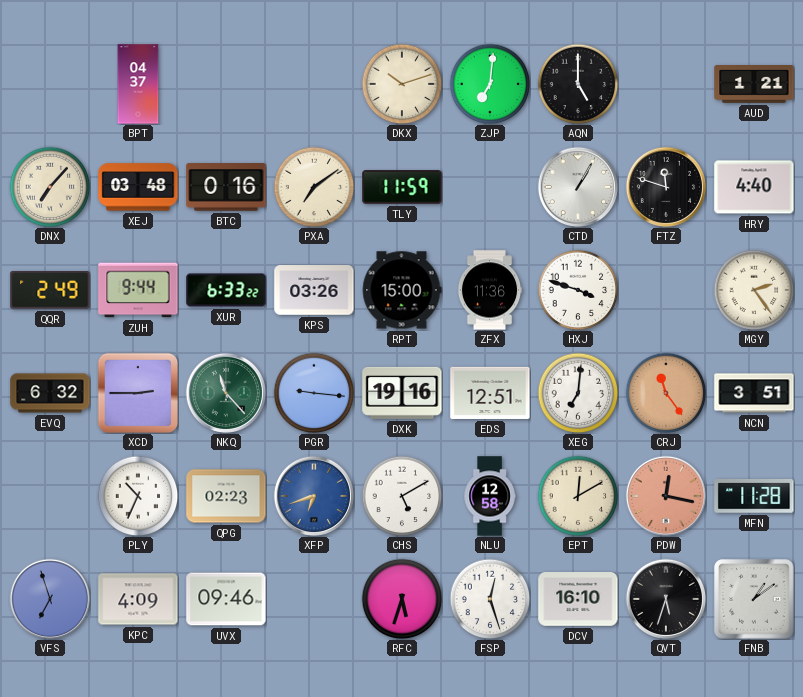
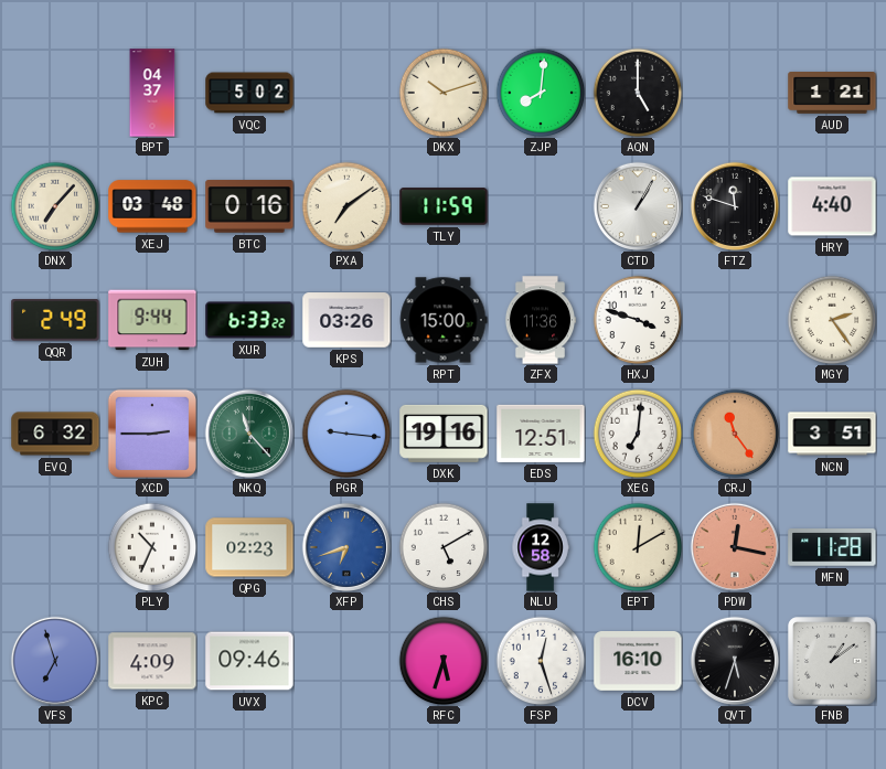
VQC: none -> 5:02 (249, 93)
ZJP: 7:01 -> 8:01 (541, 93)
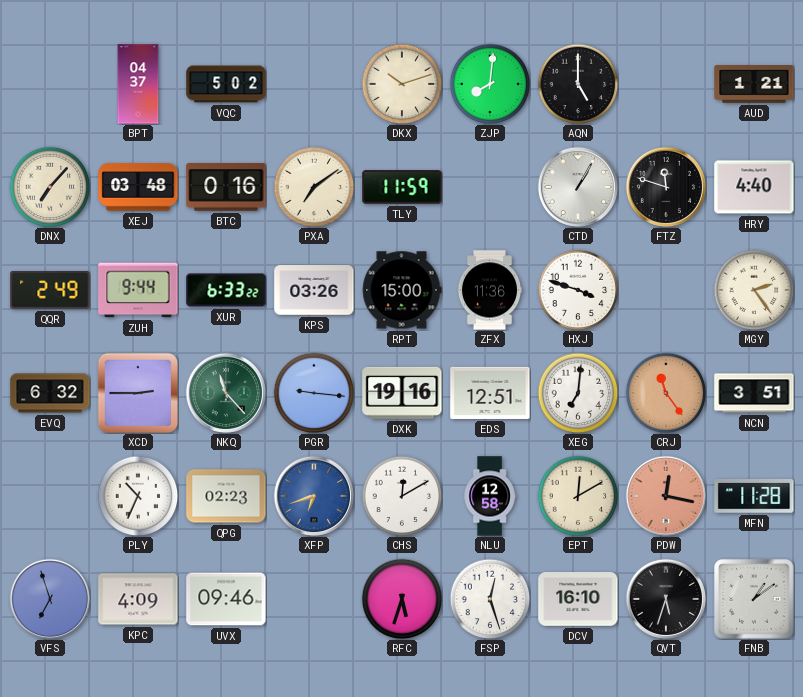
CHS: 5:10 -> 12:10 (402, 496)
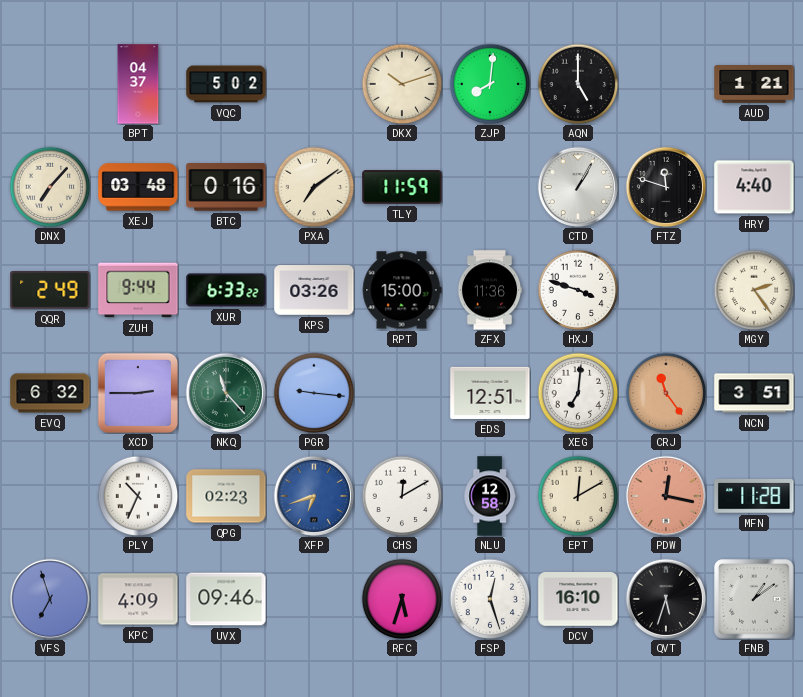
DXK: 19:16 -> none (402, 393)
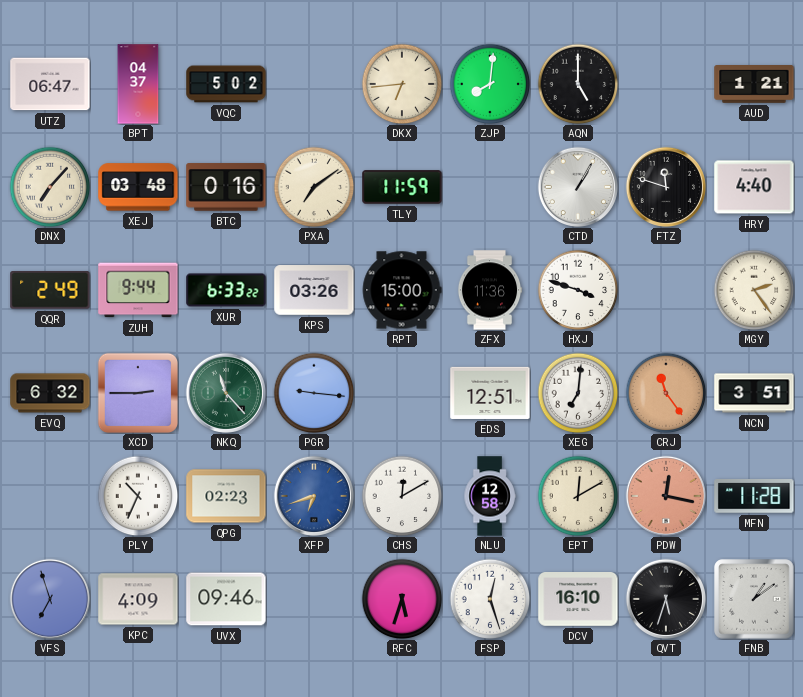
UTZ: none -> 06:47 (50, 84)
DKX: 10:12 -> 6:44 (402, 84)
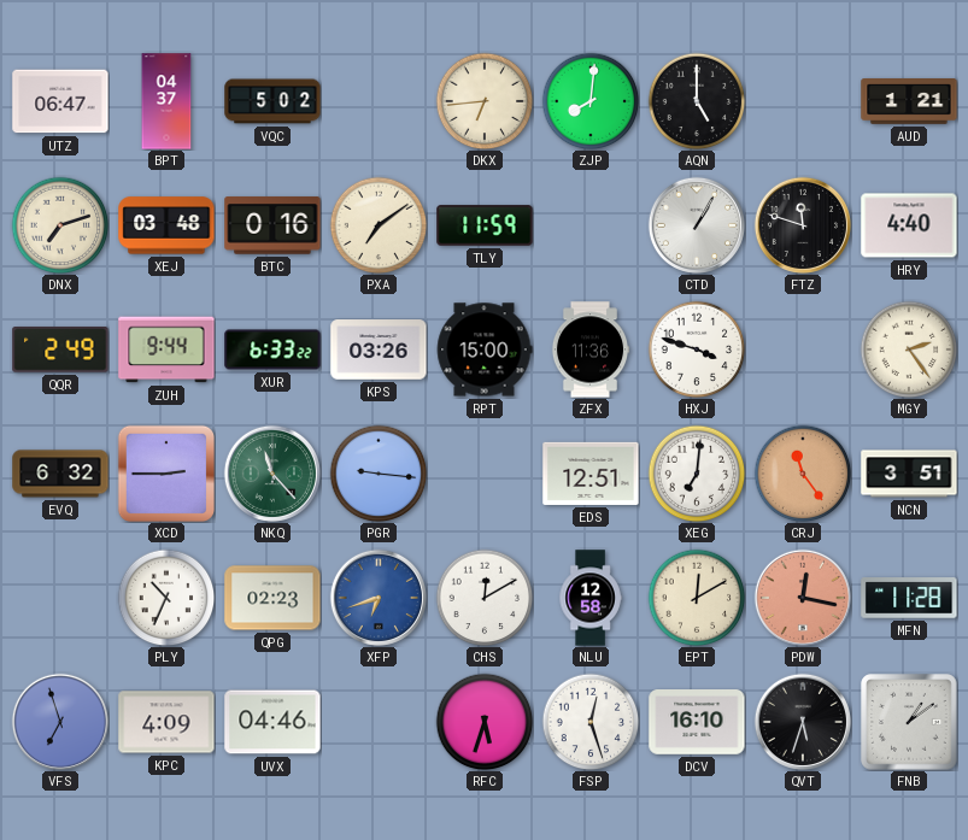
DNX: 7:07 -> 7:12 (60, 225)
UVX: 09:46 -> 04:46 (272, 722)
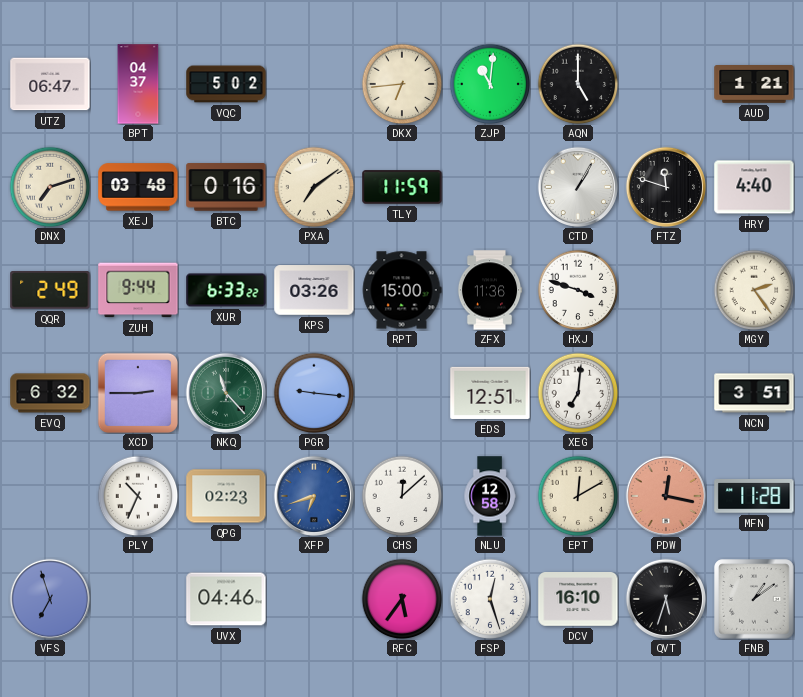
ZJP: 8:01 -> 11:01 (490, 84)
CRJ: 11:24 -> none (803, 474)
CHS: 12:10 -> 12:08 (402, 496)
KPC: 4:09 -> none (166, 722)
RFC: 5:33 -> 5:36 (402, 599)
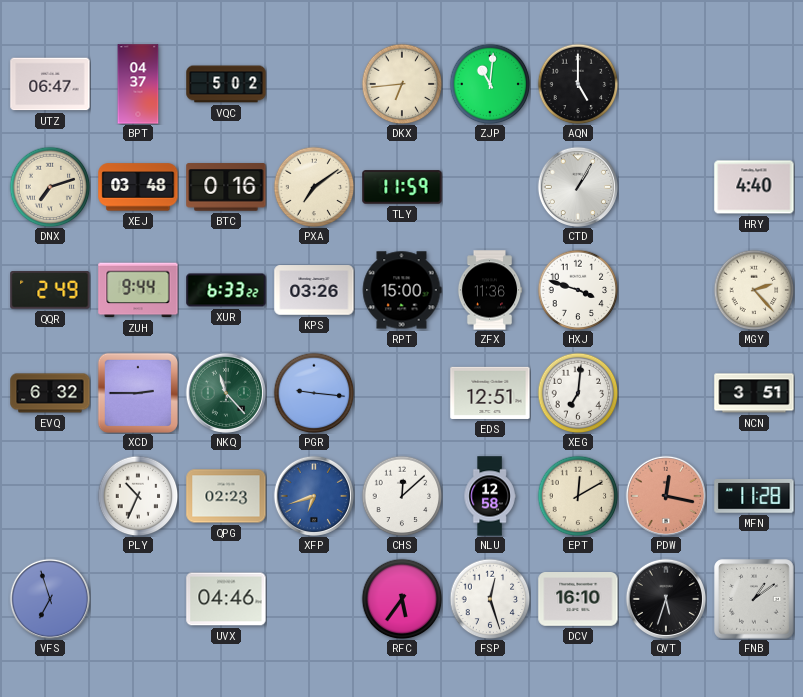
AUD: 1:21 -> none (754, 85)
FTZ: 11:48 -> none (666, 187)
MGY: 2:24 -> 2:23 (754, 290)
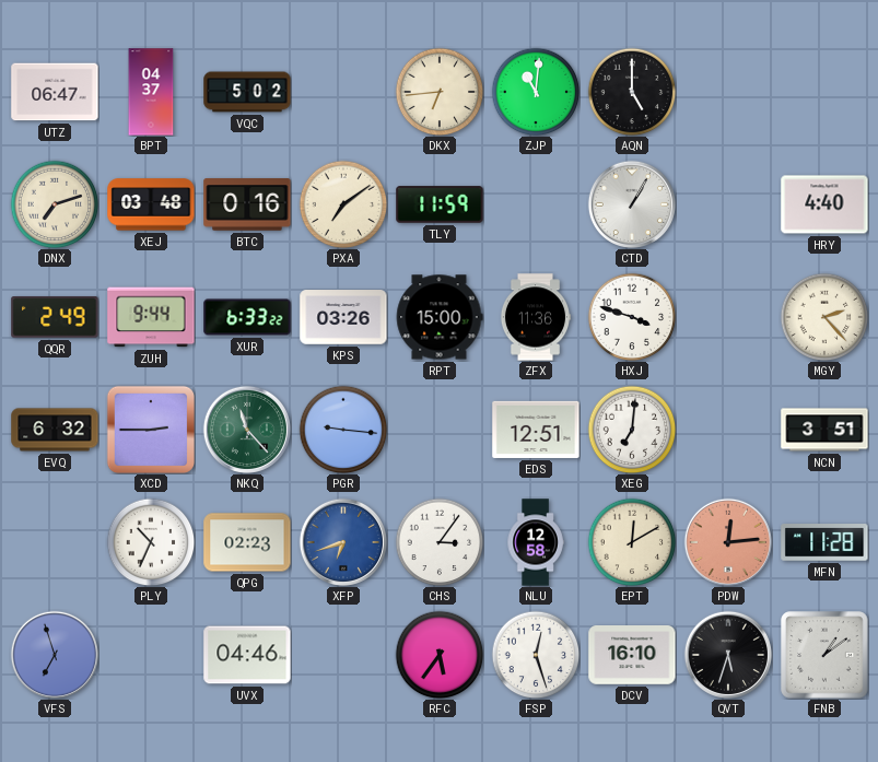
CHS: 12:08 -> 3:06 (440, 542)
PDW: 12:17 -> 12:14 (728, 542)
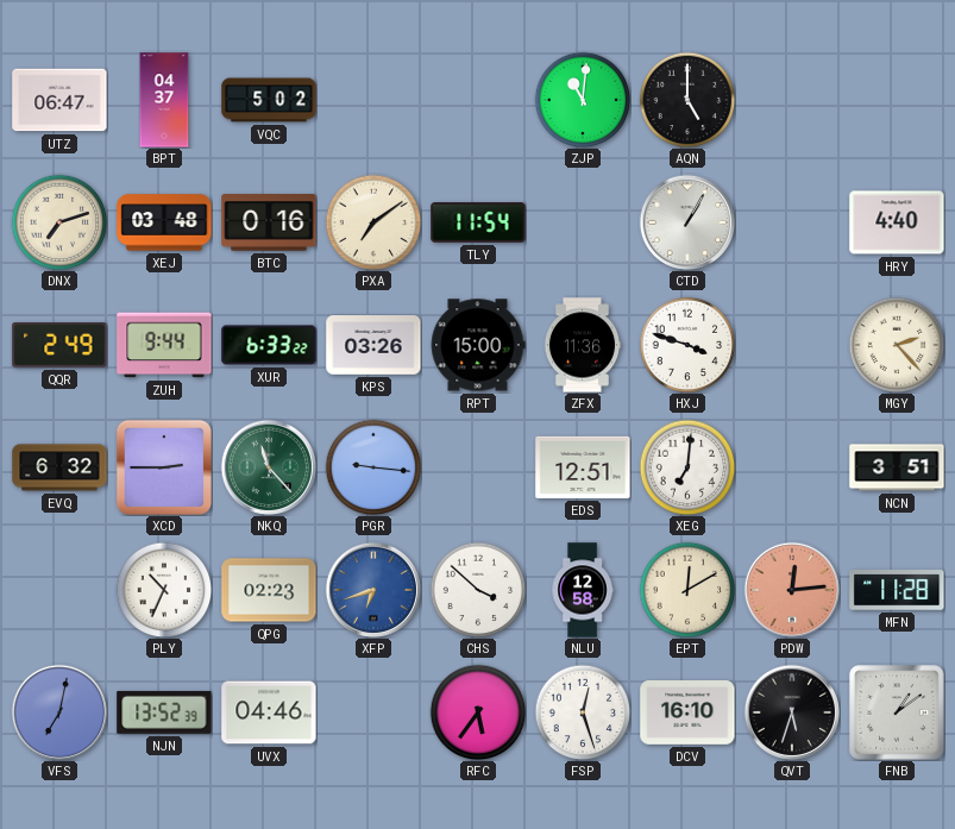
DKX: 6:44 -> none (440, 92)
TLY: 11:59 -> 11:54 (478, 222)
CHS: 3:06 -> 3:52 (478, 590)
VFS: 6:57 -> 7:02 (59, 712)
NJN: none -> 13:52 (164, 712)
